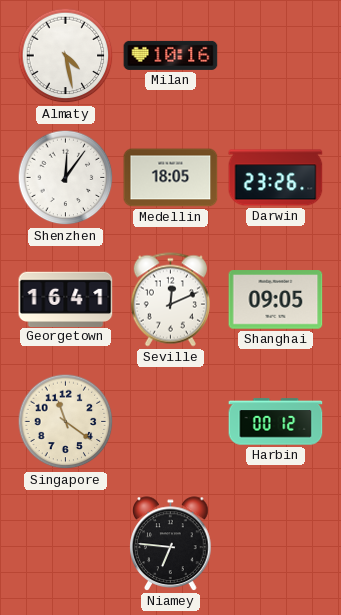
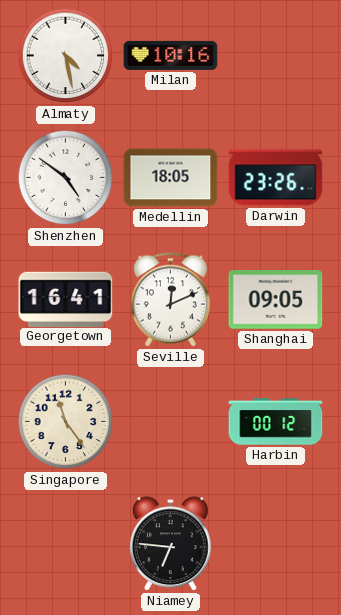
Shenzhen: 12:06 -> 4:51 (66, 178)
Singapore: 11:21 -> 11:24 (66, 422)
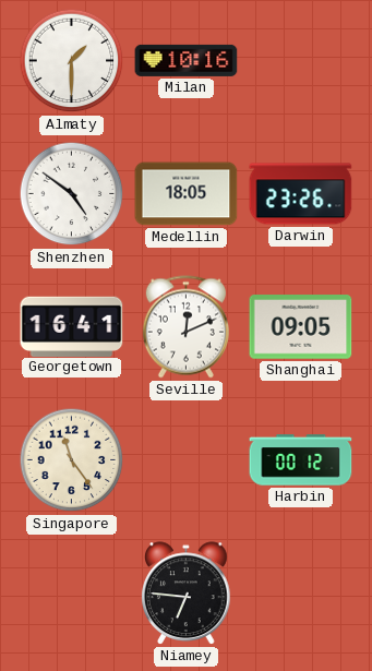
Almaty: 4:28 -> 1:30 (72, 61)
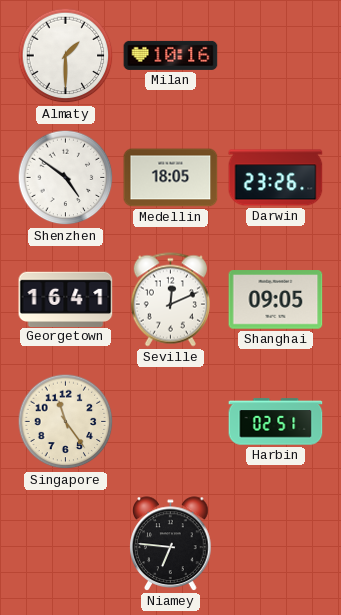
Harbin: 00:12 -> 02:51 (276, 422)
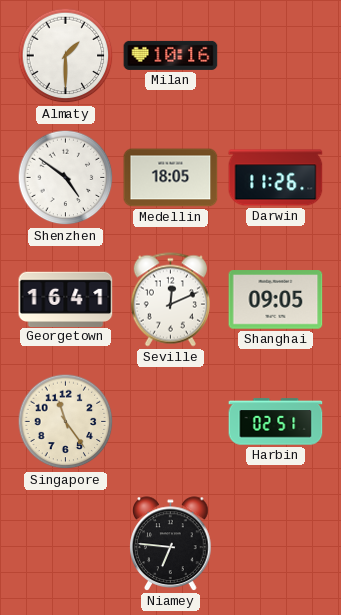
Darwin: 23:26 -> 11:26 (276, 178)
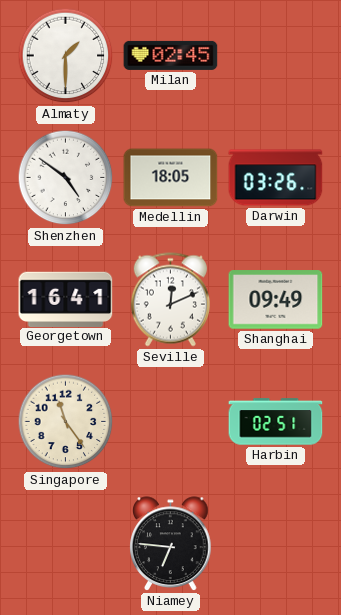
Milan: 10:16 -> 02:45 (171, 55)
Darwin: 11:26 -> 03:26 (276, 178)
Shanghai: 09:05 -> 09:49 (276, 300)
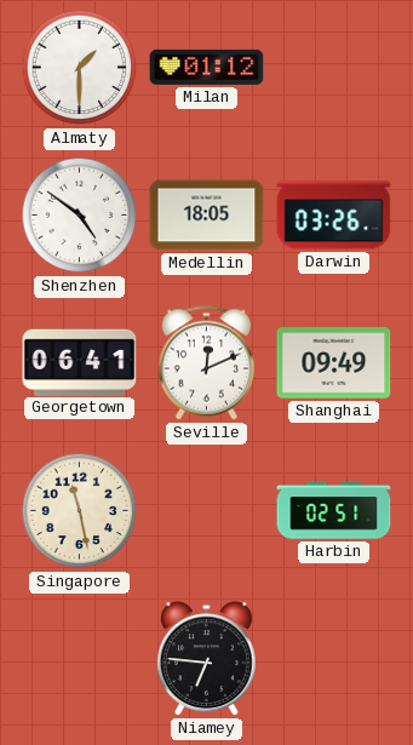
Milan: 02:45 -> 01:12 (207, 67)
Georgetown: 16:41 -> 06:41 (80, 362)
Singapore: 11:24 -> 11:28 (80, 511)
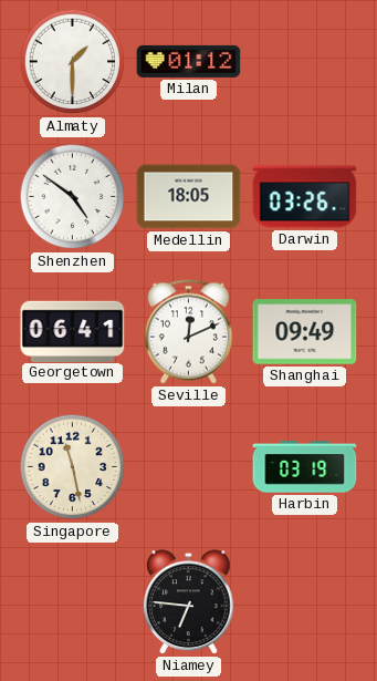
Harbin: 02:51 -> 03:19 (305, 467)
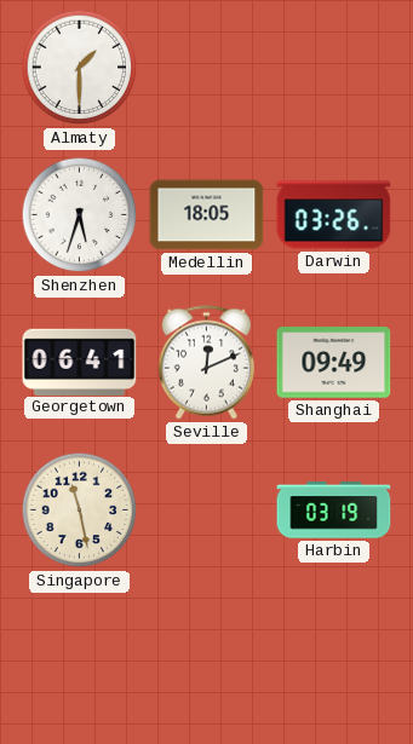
Milan: 01:12 -> none (189, 61)
Shenzhen: 4:51 -> 5:33 (80, 215)
Niamey: 6:46 -> none (189, 602)
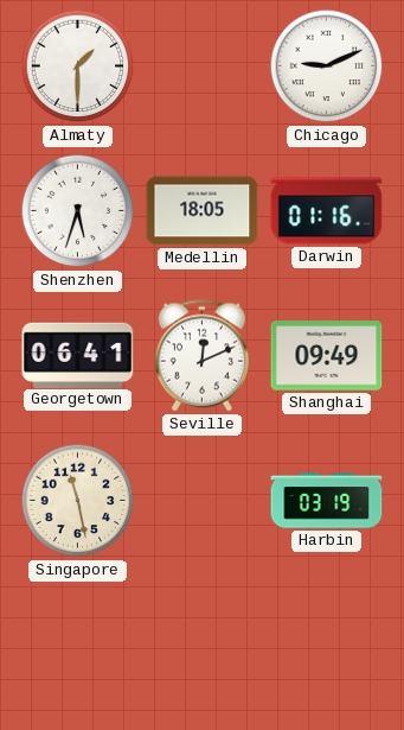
Chicago: none -> 9:11 (327, 66)
Darwin: 03:26 -> 01:16 (327, 211)
